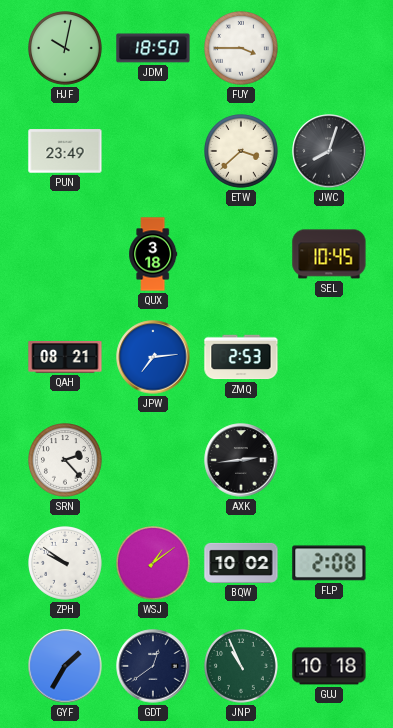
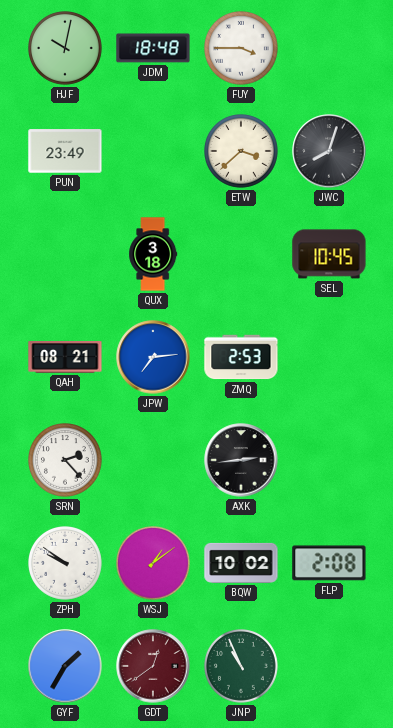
JDM: 18:50 -> 18:48 (153, 48)
GDT dial: navy -> burgundy (153, 666)
GUJ: 10:18 -> none (329, 666)
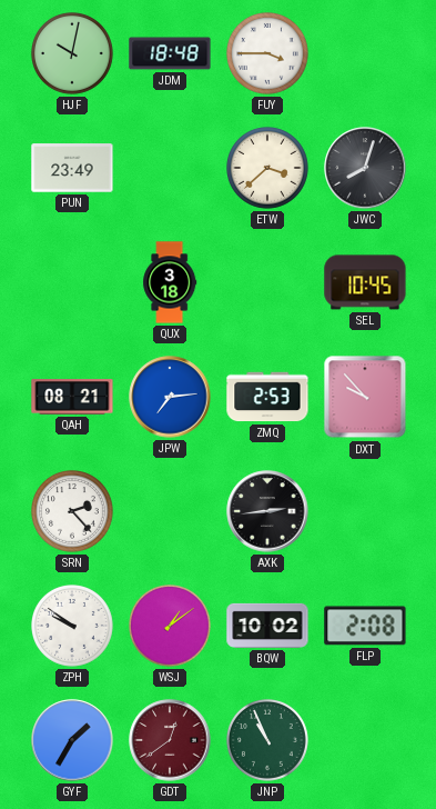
DXT: none -> 9:53 (365, 397)
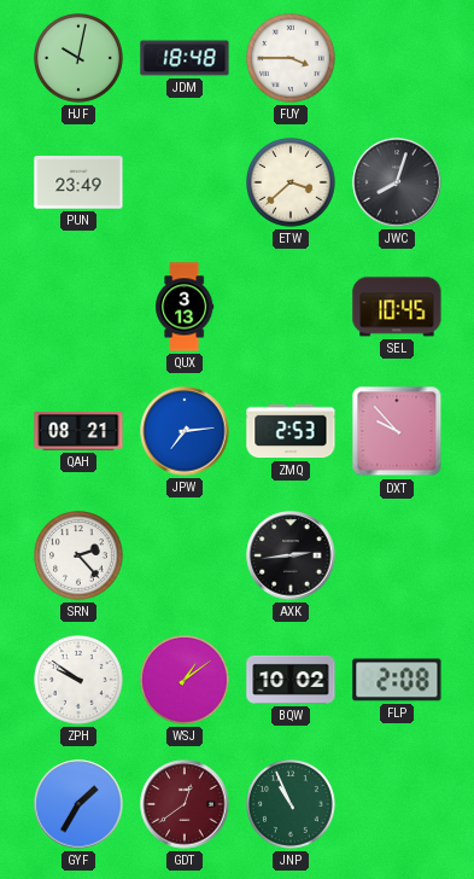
QUX: 3:18 -> 3:13 (185, 307)
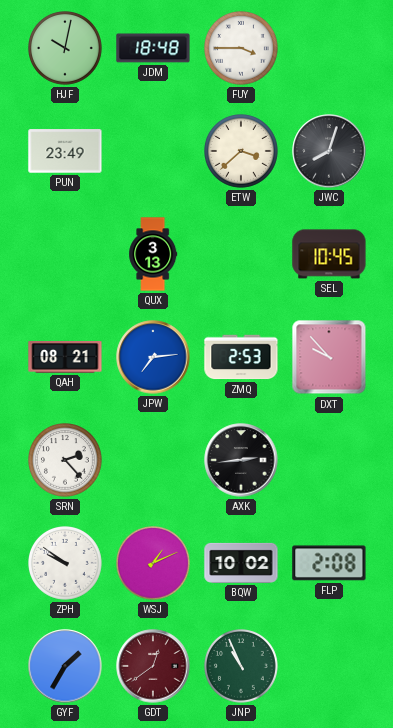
WSJ: 1:09 -> 1:11 (154, 564)
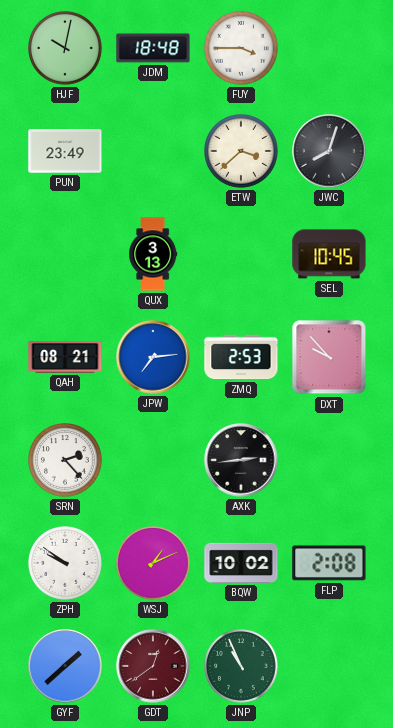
GYF: 1:35 -> 1:38 (65, 666)
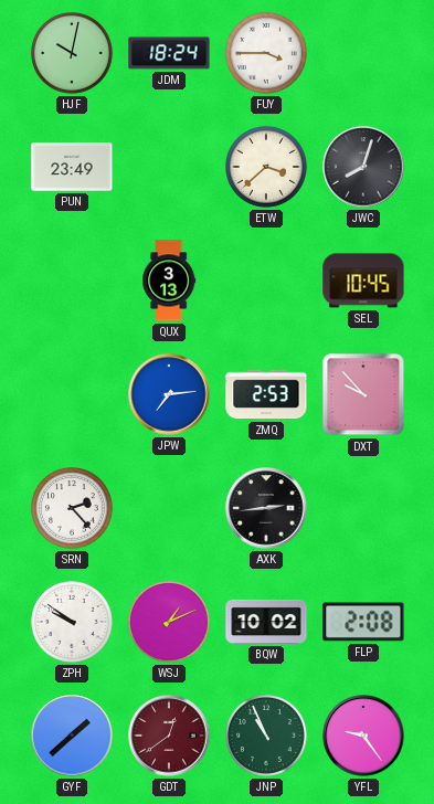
JDM: 18:48 -> 18:24 (169, 53)
QAH: 08:21 -> none (65, 358)
YFL: none -> 9:24 (363, 736)
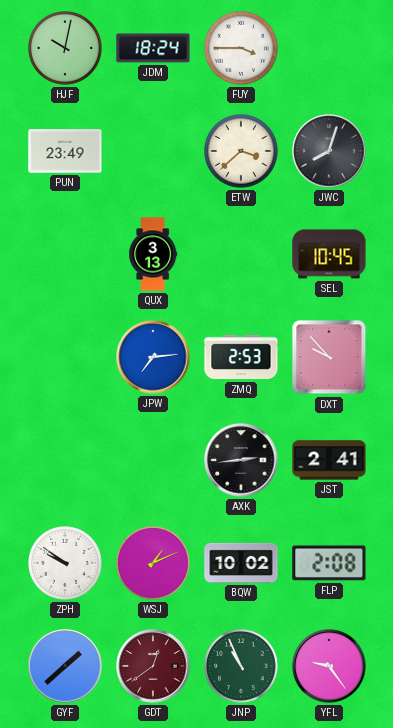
SRN: 2:23 -> none (73, 509)
JST: none -> 2:41 (329, 460)
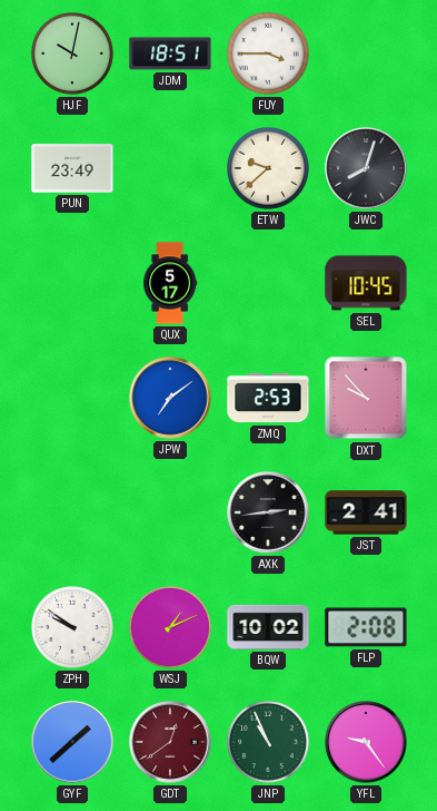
JDM: 18:24 -> 18:51 (170, 53)
ETW: 3:38 -> 9:38 (269, 169)
QUX: 3:13 -> 5:17 (170, 283)
JPW: 7:14 -> 7:09 (170, 398)
